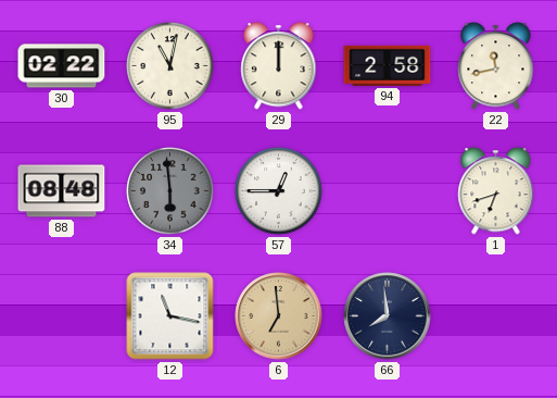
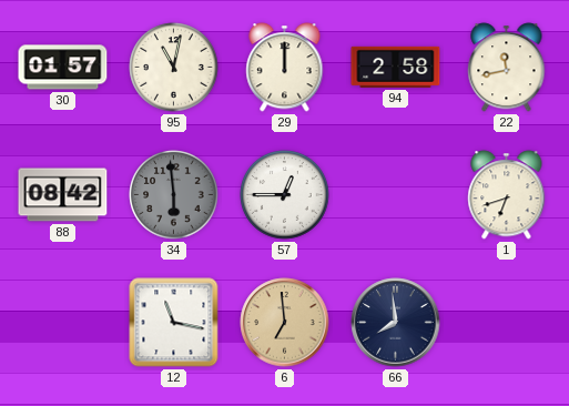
30: 02:22 -> 01:57 (63, 68)
88: 08:48 -> 08:42 (63, 195)
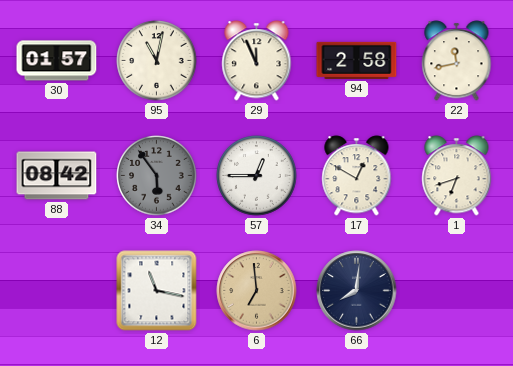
29: 12:00 -> 11:56 (257, 61)
34: 5:59 -> 5:54 (157, 176)
17: none -> 12:50 (357, 176)
66: 7:59 -> 8:01 (357, 291)
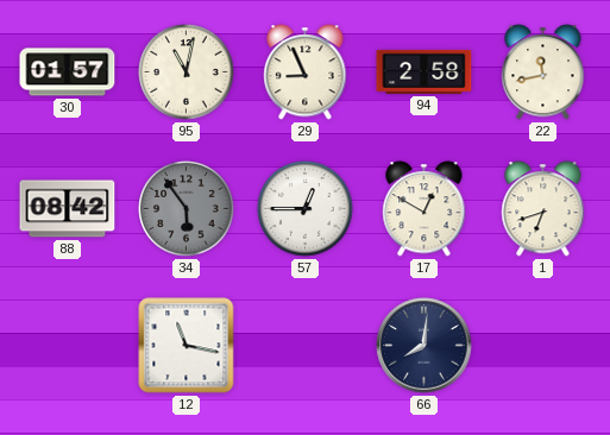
29: 11:56 -> 8:56 (306, 72)
6: 6:59 -> none (257, 291)
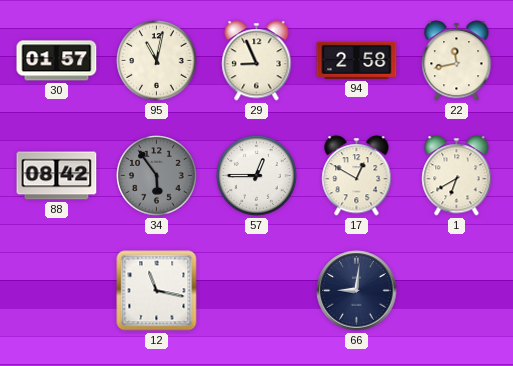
1: 6:42 -> 6:40 (457, 176)
66: 8:01 -> 9:01 (357, 291)
